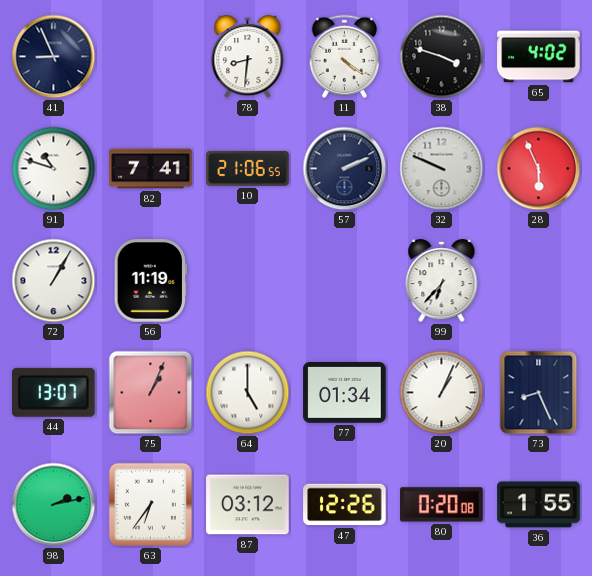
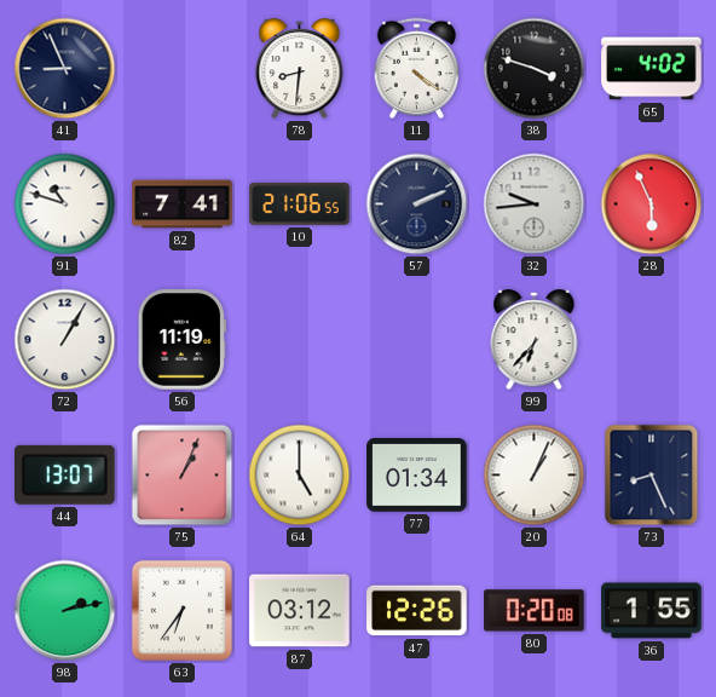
32: 9:49 -> 9:44 (535, 205)
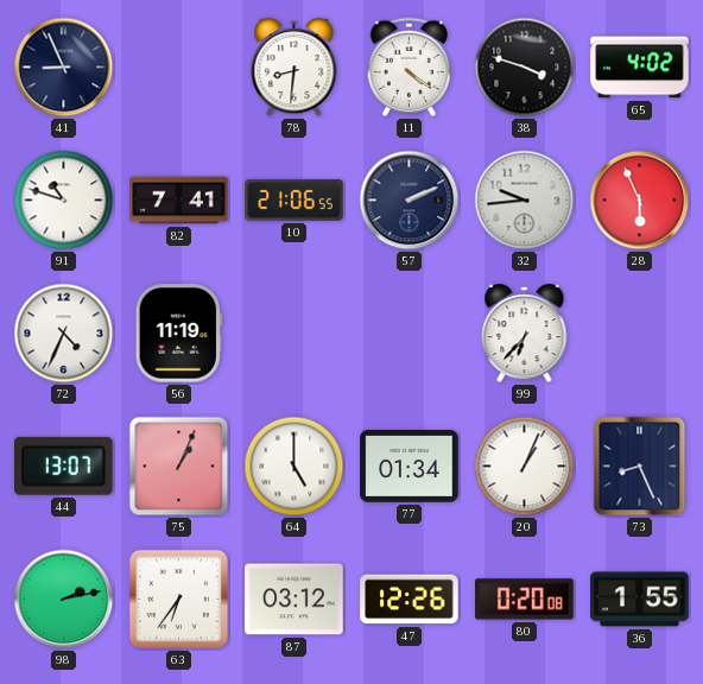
72: 1:05 -> 4:34 (64, 334)
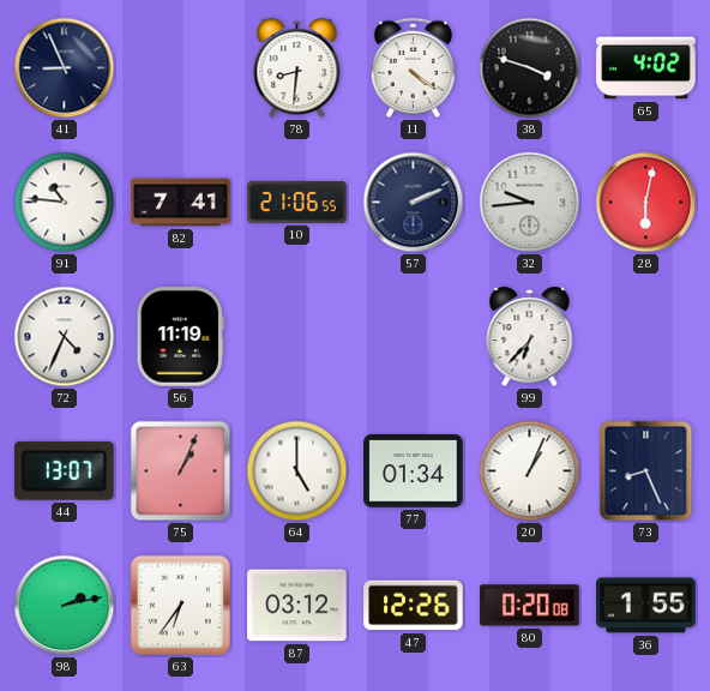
91: 10:48 -> 10:46 (65, 203)
28: 5:56 -> 6:02 (646, 203)
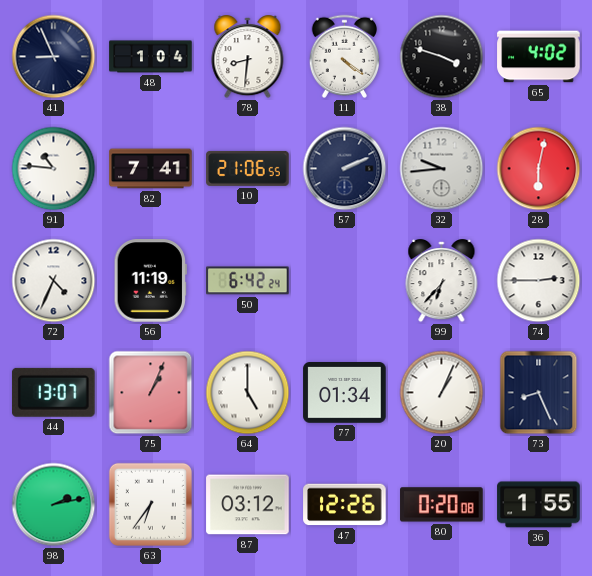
48: none -> 1:04 (151, 57)
50: none -> 6:42 (248, 281)
74: none -> 2:45 (539, 281)
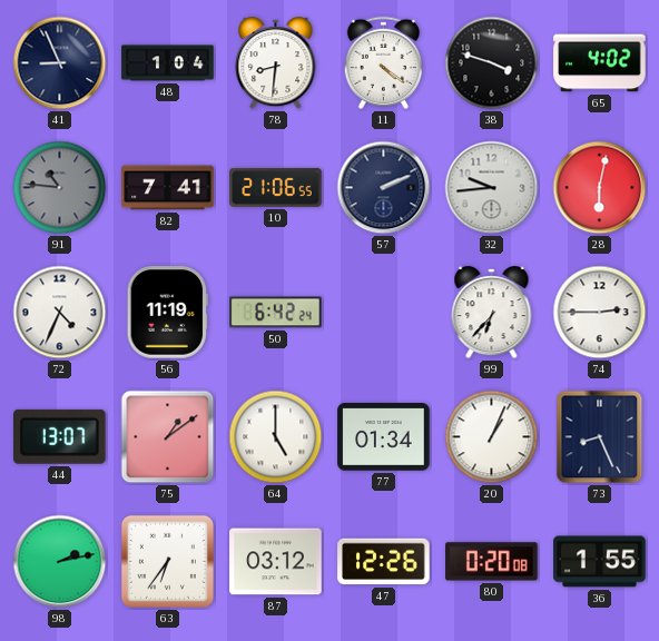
91 dial: white -> grey (60, 188)
75: 1:04 -> 1:09 (168, 437)
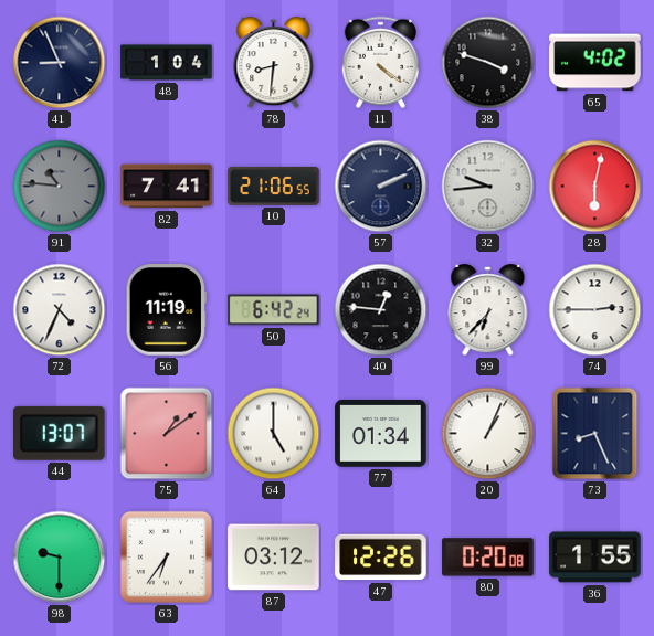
40: none -> 12:46 (381, 310)
98: 2:13 -> 9:30 (60, 558)
